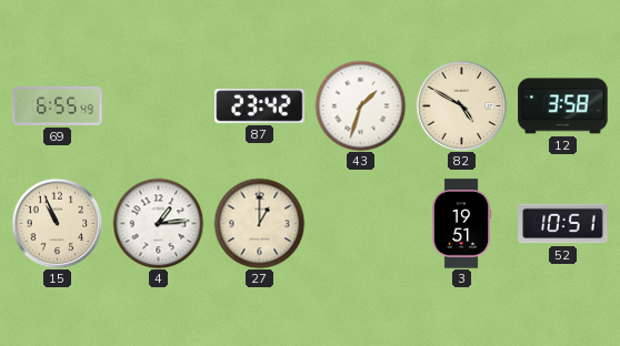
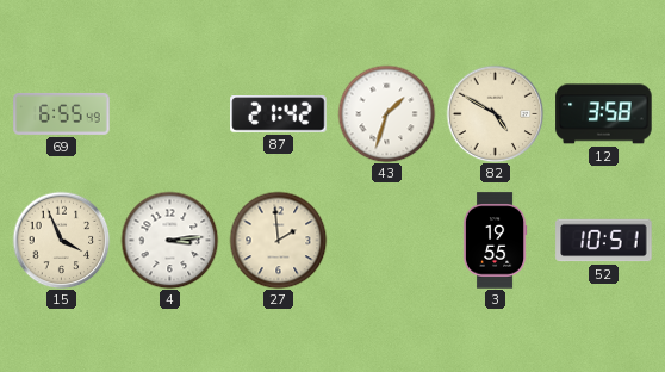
87: 23:42 -> 21:42 (279, 114)
15: 10:56 -> 3:56 (61, 240)
4: 1:14 -> 3:14 (169, 240)
27: 1:00 -> 1:59 (278, 240)
3: 19:51 -> 19:55 (495, 241)
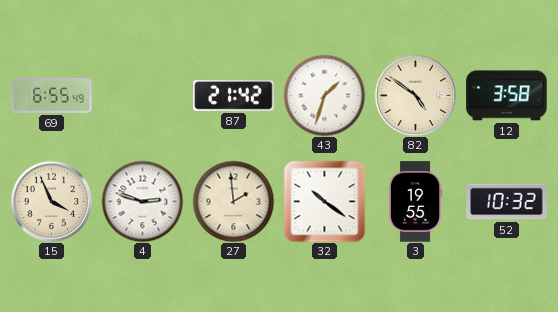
82: 4:50 -> 4:51 (415, 95)
4: 3:14 -> 2:48 (142, 201)
32: none -> 10:21 (324, 201)
52: 10:51 -> 10:32 (507, 202)
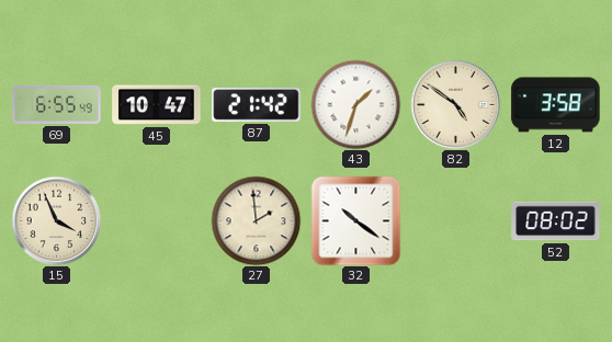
45: none -> 10:47 (157, 105)
4: 2:48 -> none (142, 201)
3: 19:55 -> none (415, 202)
52: 10:32 -> 08:02 (556, 221)
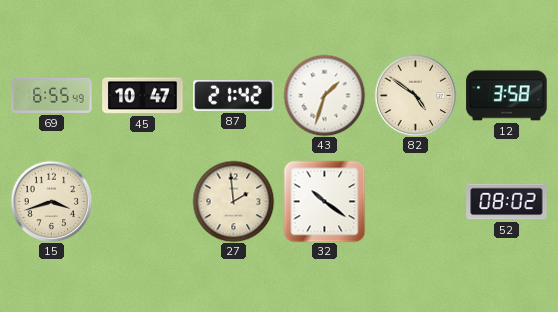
15: 3:56 -> 3:42 (51, 201)
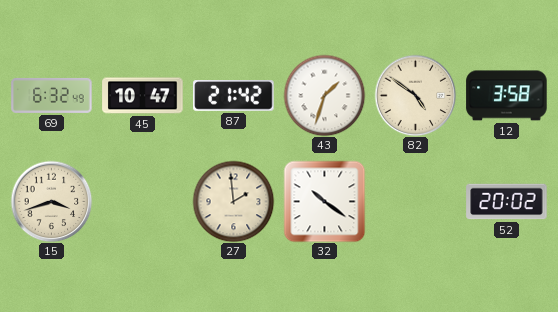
69: 6:55 -> 6:32 (52, 95)
52: 08:02 -> 20:02 (507, 202)
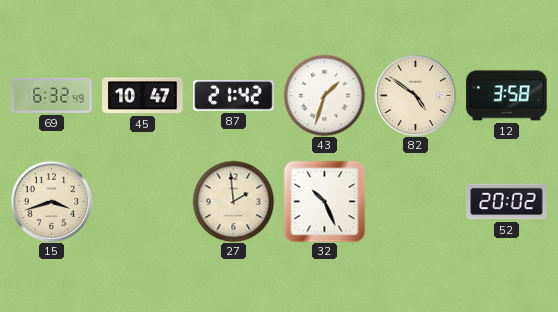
32: 10:21 -> 10:26 (324, 201)
